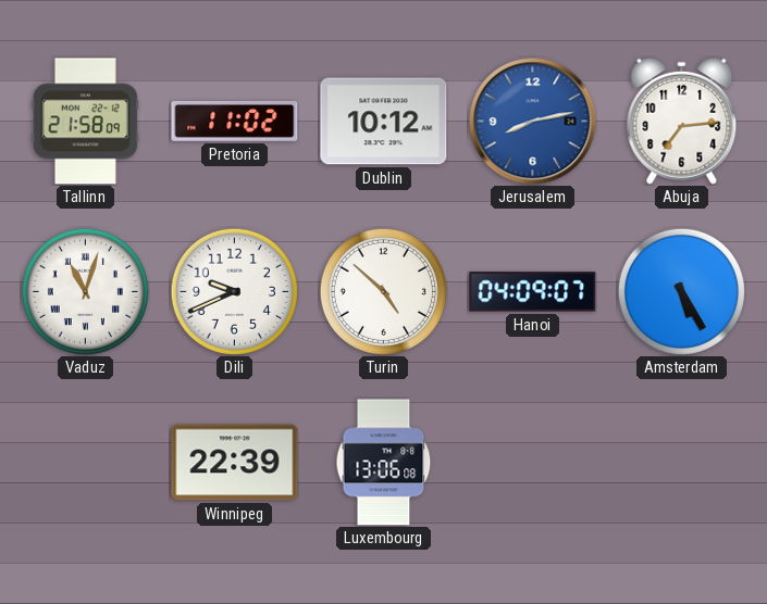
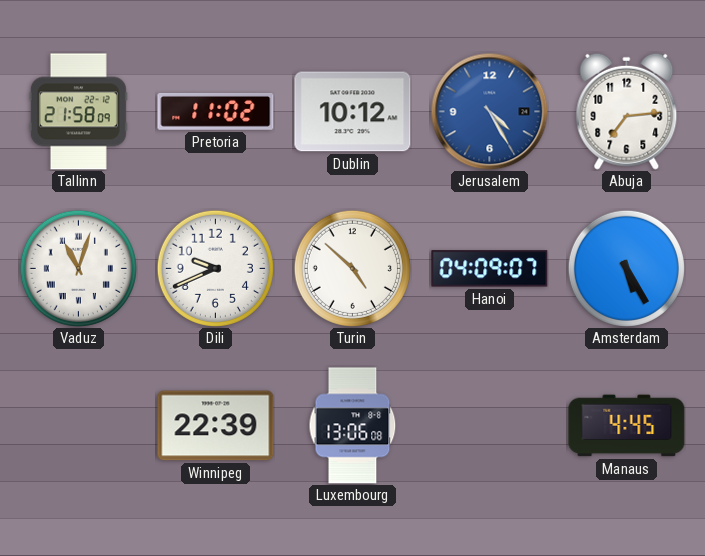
Jerusalem: 8:13 -> 4:25 (489, 111)
Manaus: none -> 4:45 (627, 426)
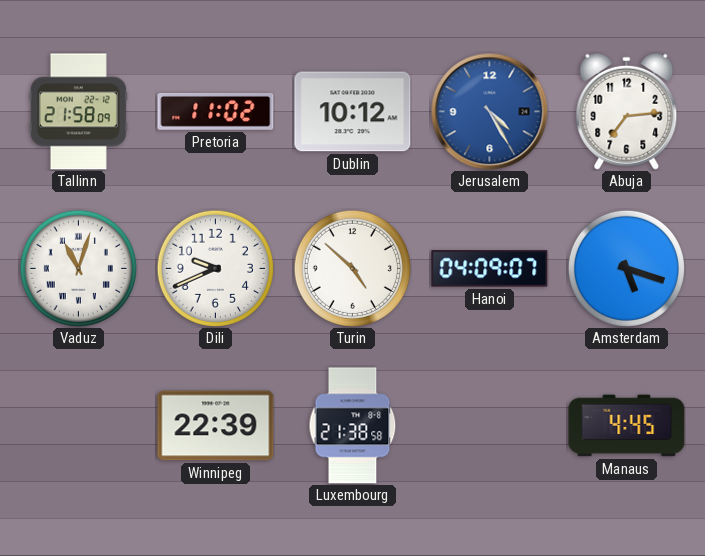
Amsterdam: 5:25 -> 5:18 (626, 268)
Luxembourg: 13:06 -> 21:38 (353, 426)
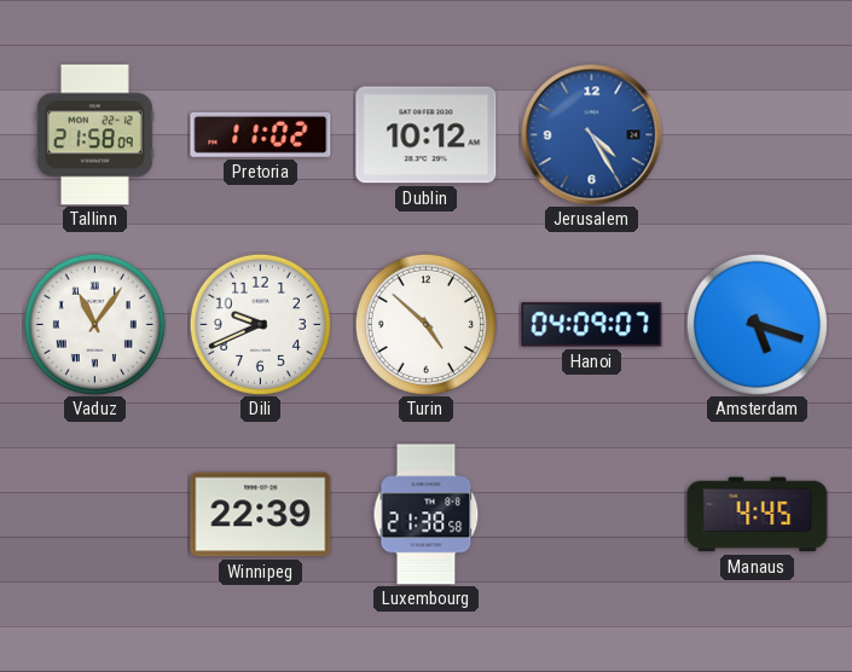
Abuja: 7:14 -> none (627, 111)
Vaduz: 11:03 -> 11:06 (94, 324)
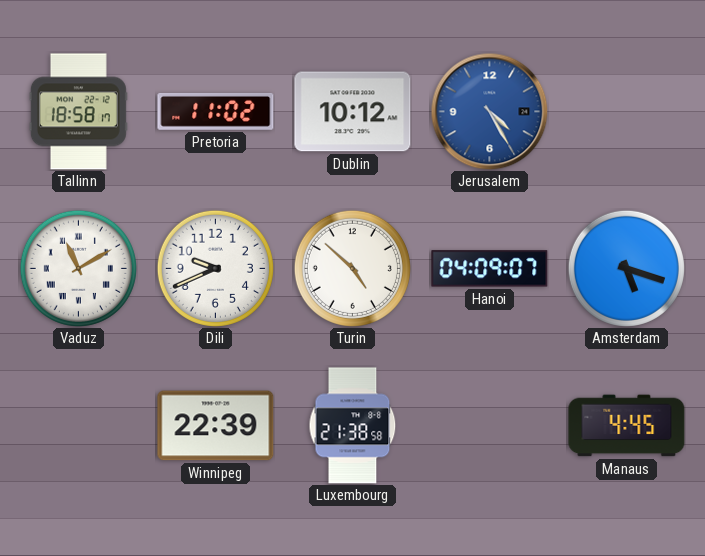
Tallinn: 21:58 -> 18:58 (78, 112)
Vaduz: 11:06 -> 11:10 (78, 268)
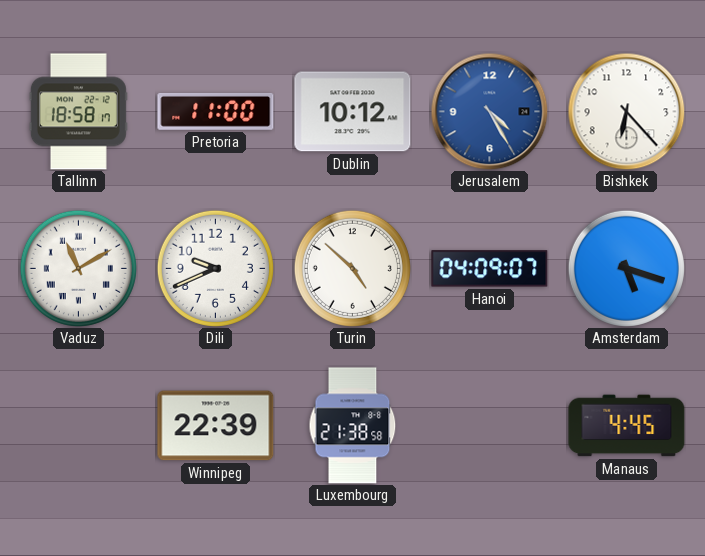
Pretoria: 11:02 -> 11:00 (216, 111)
Bishkek: none -> 6:23 (626, 111)
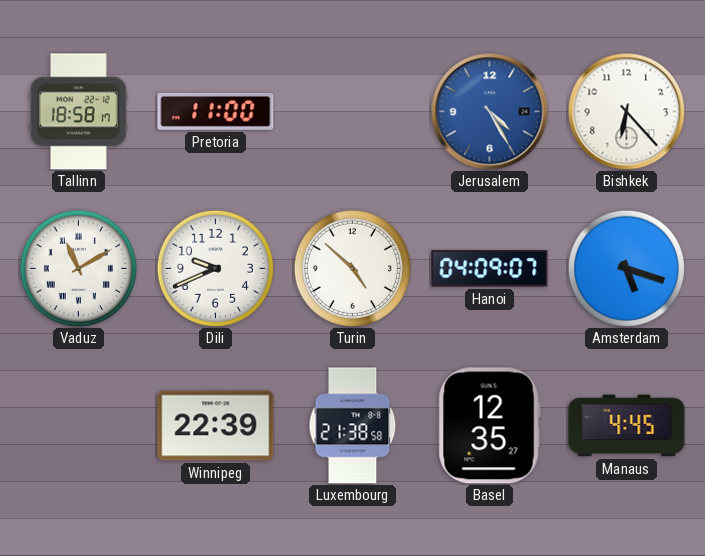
Dublin: 10:12 -> none (353, 112)
Basel: none -> 12:35 (489, 426)
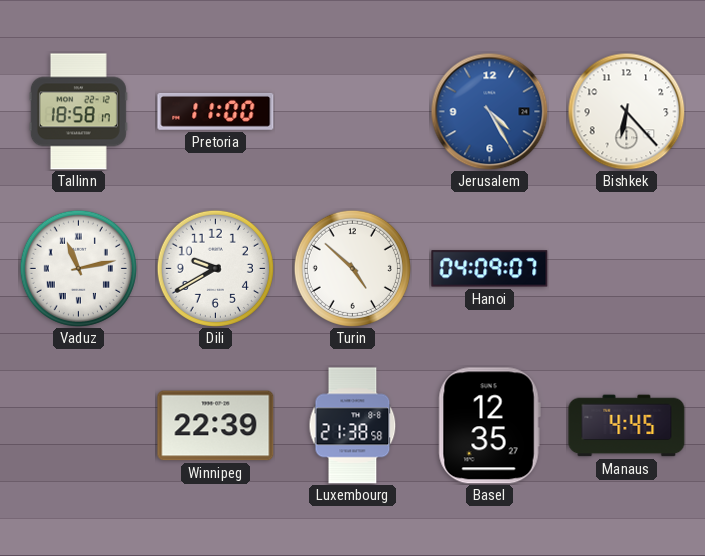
Vaduz: 11:10 -> 11:13 (78, 268)
Dili: 9:41 -> 9:40 (215, 268)
Amsterdam: 5:18 -> none (626, 268)
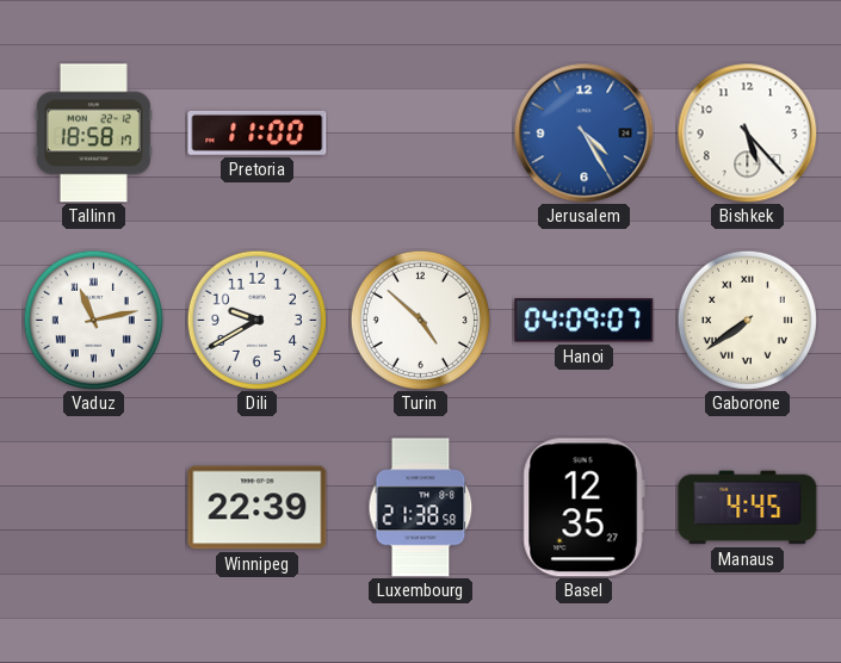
Bishkek: 6:23 -> 5:23 (747, 132)
Gaborone: none -> 7:39 (747, 320)
